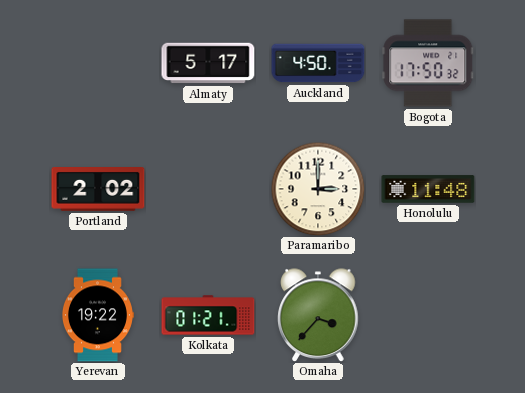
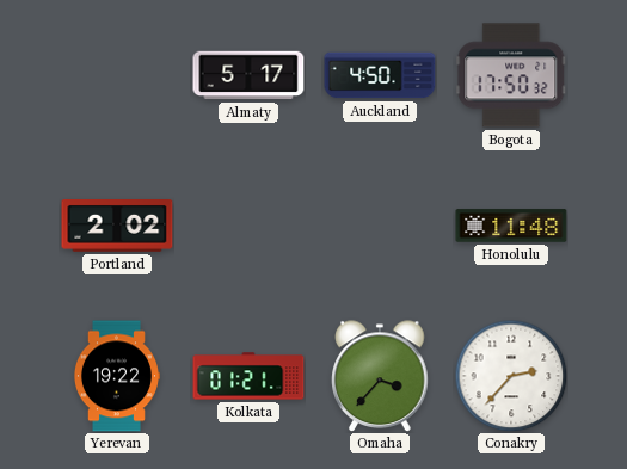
Paramaribo: 3:00 -> none (318, 189)
Conakry: none -> 2:37 (511, 376)
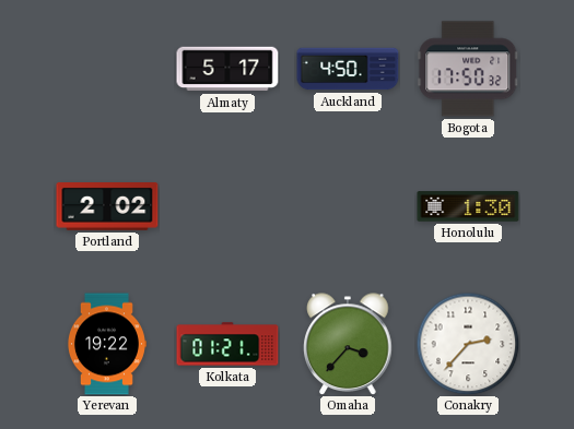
Honolulu: 11:48 -> 1:30 (468, 206)
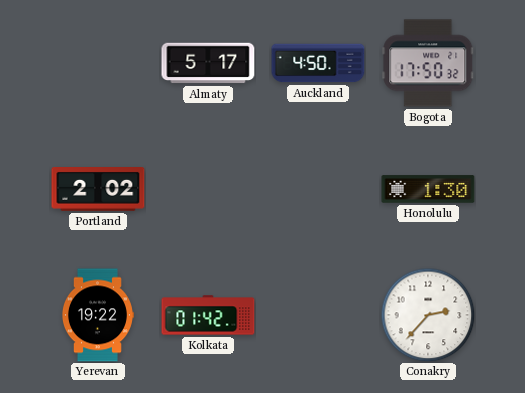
Kolkata: 01:21 -> 01:42 (208, 315)
Omaha: 3:37 -> none (348, 344)
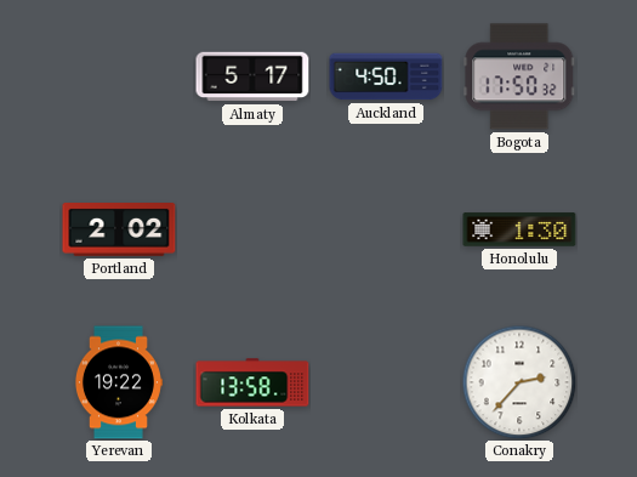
Kolkata: 01:42 -> 13:58 (252, 382)
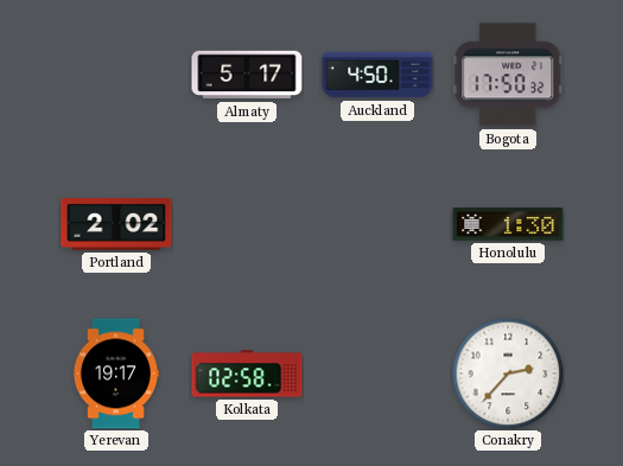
Yerevan: 19:22 -> 19:17 (115, 374)
Kolkata: 13:58 -> 02:58 (247, 374)
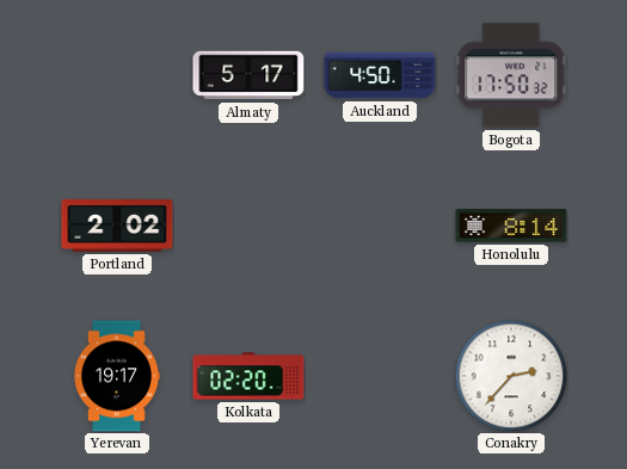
Honolulu: 1:30 -> 8:14 (511, 226)
Kolkata: 02:58 -> 02:20 (248, 376)
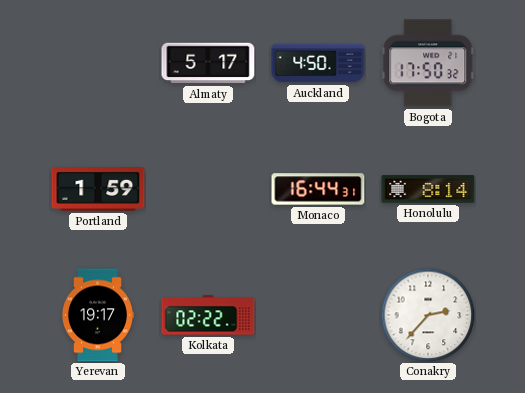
Portland: 2:02 -> 1:59 (98, 190)
Monaco: none -> 16:44 (318, 189)
Kolkata: 02:20 -> 02:22 (208, 315)
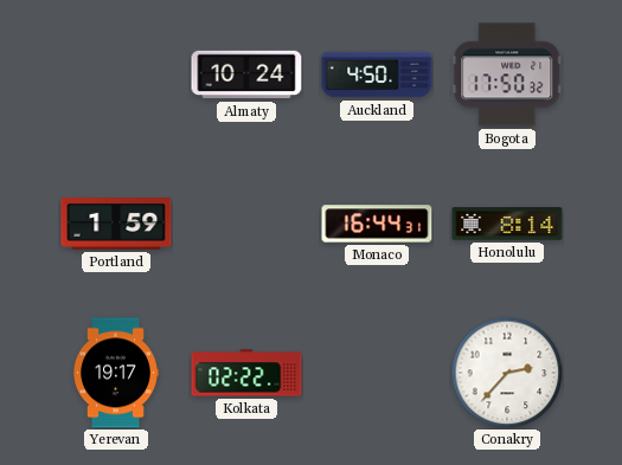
Almaty: 5:17 -> 10:24 (246, 75)
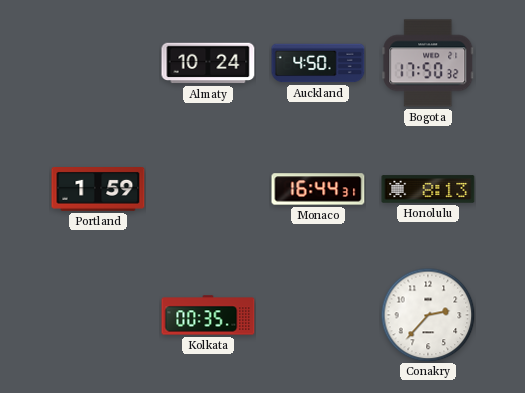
Honolulu: 8:14 -> 8:13 (428, 189)
Yerevan: 19:17 -> none (115, 373)
Kolkata: 02:22 -> 00:35 (208, 315)
